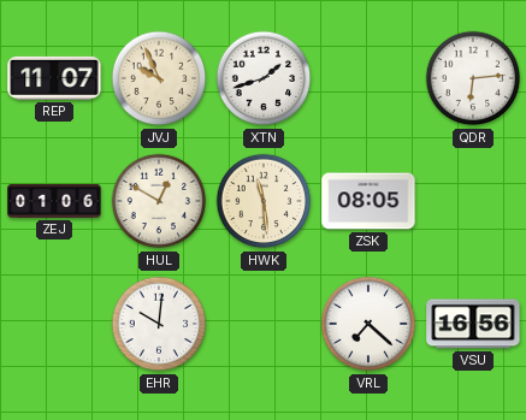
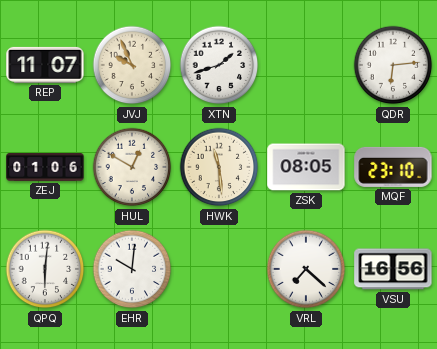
MQF: none -> 23:10 (393, 167)
QPQ: none -> 6:01 (45, 269)
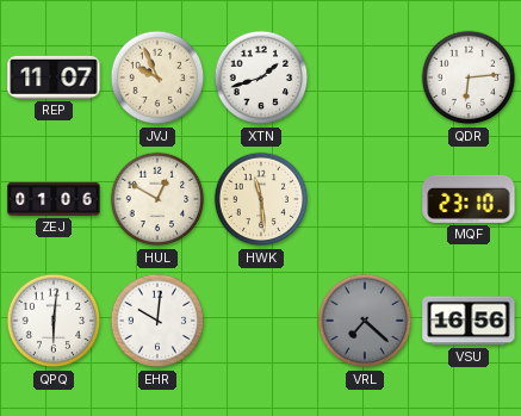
ZSK: 08:05 -> none (306, 167)
VRL dial: white -> grey (365, 321)
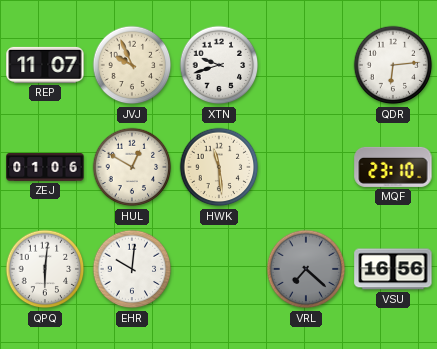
XTN: 1:42 -> 9:42 (219, 65)
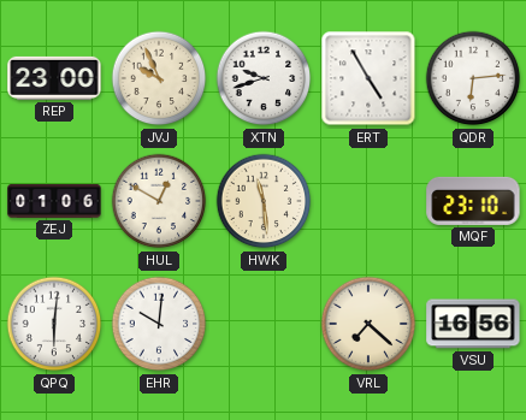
REP: 11:07 -> 23:00 (54, 78)
ERT: none -> 4:55 (368, 78)
VRL dial: grey -> cream (368, 324)
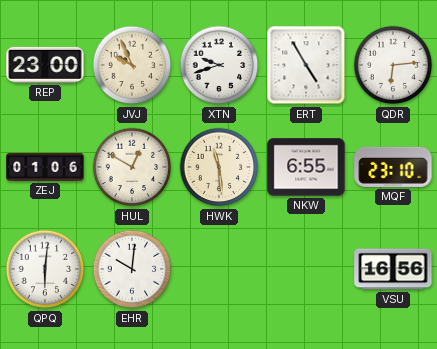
NKW: none -> 6:55 (306, 167)
VRL: 7:22 -> none (368, 324)
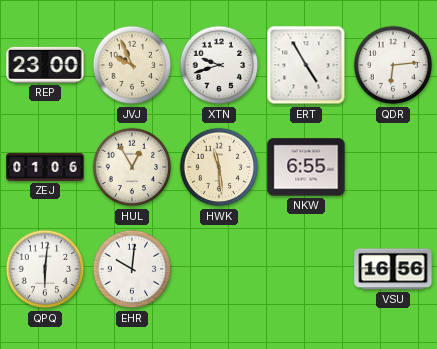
HUL: 12:50 -> 12:55 (132, 167)
MQF: 23:10 -> none (393, 167)
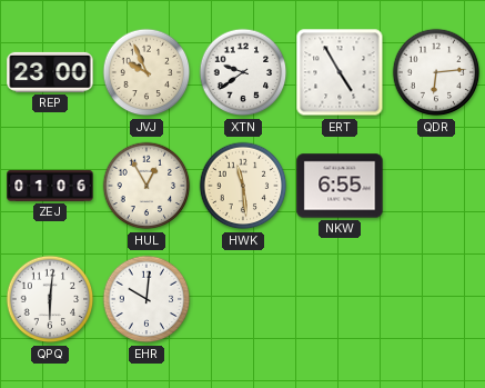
XTN: 9:42 -> 9:39 (243, 72)
VSU: 16:56 -> none (393, 269)
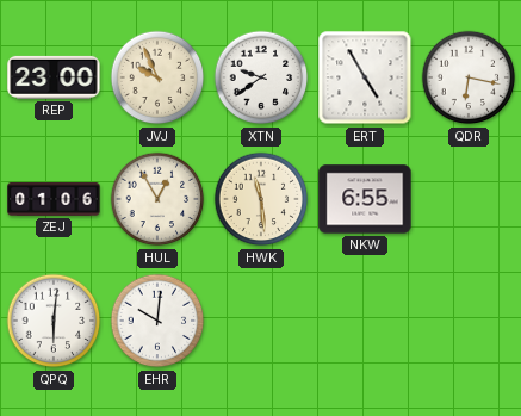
QDR: 6:14 -> 6:17 (469, 77)
